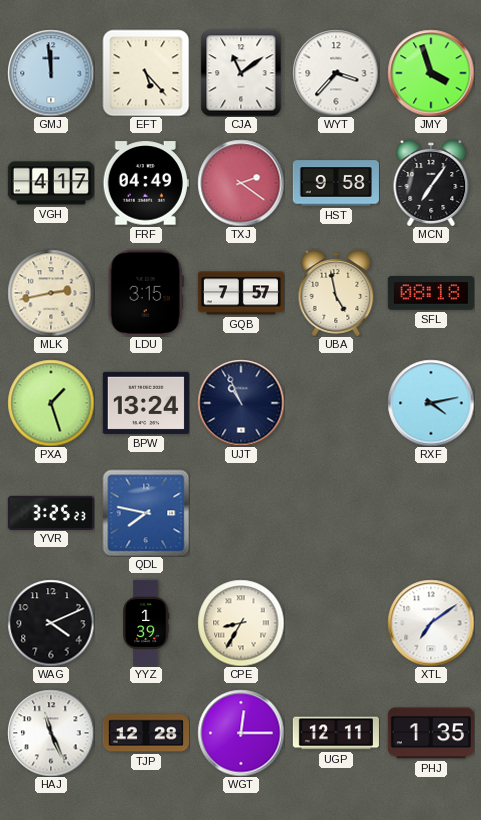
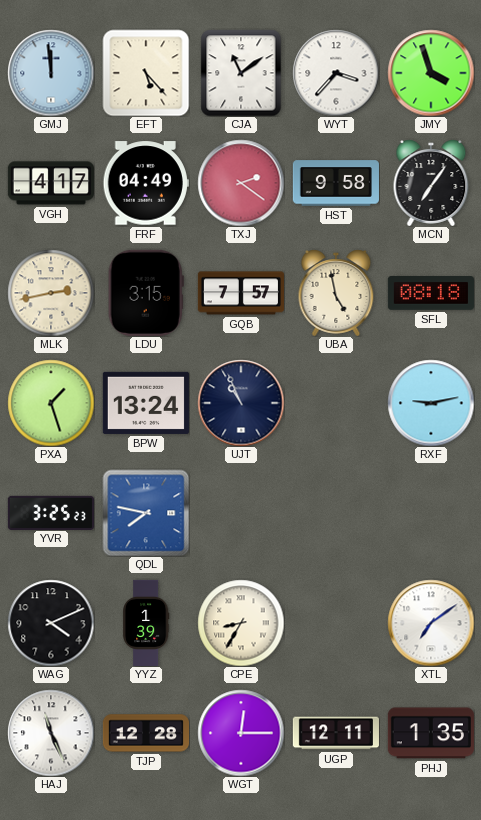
RXF: 4:13 -> 9:13 (431, 403)
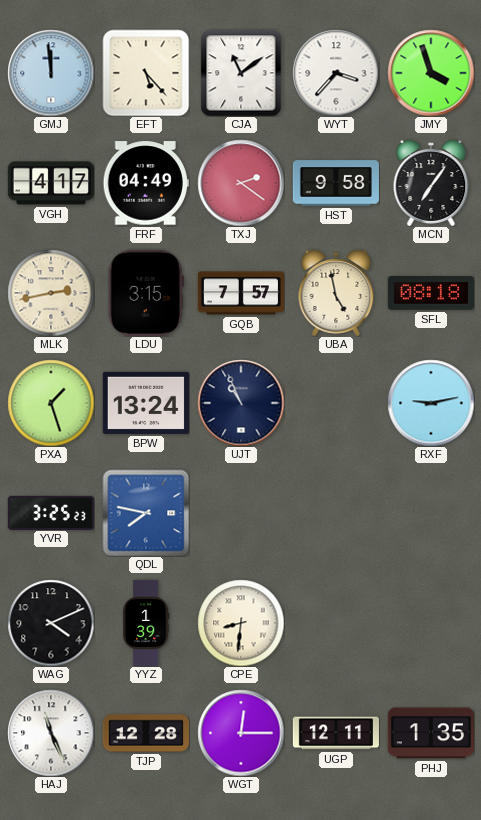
CPE: 8:35 -> 8:31 (241, 623)
XTL: 7:09 -> none (431, 623)
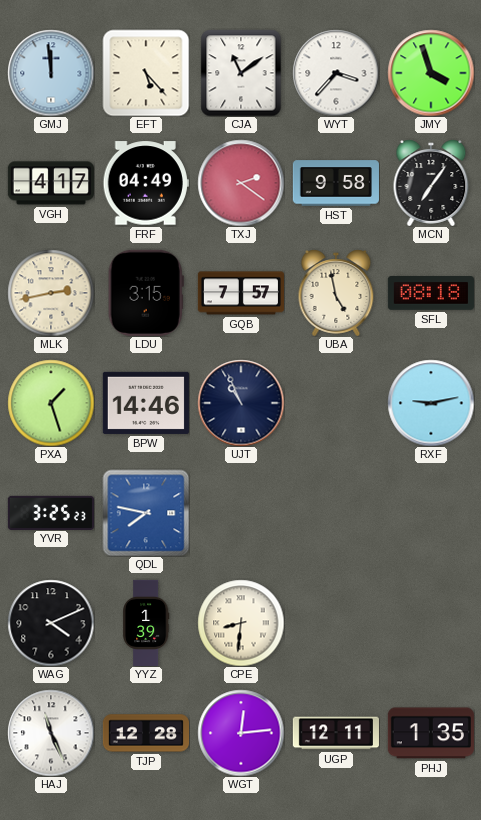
BPW: 13:24 -> 14:46 (146, 403)
WGT: 12:15 -> 12:14 (241, 733)
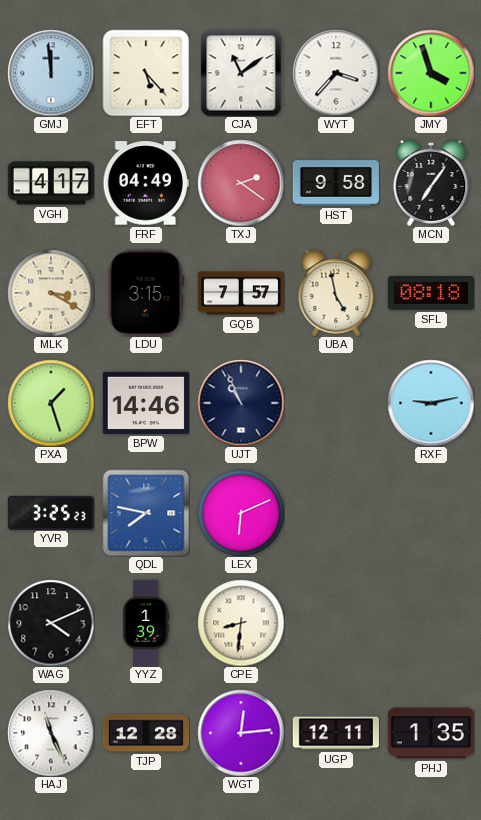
MLK: 2:43 -> 3:20 (51, 293)
LEX: none -> 6:11 (241, 513)
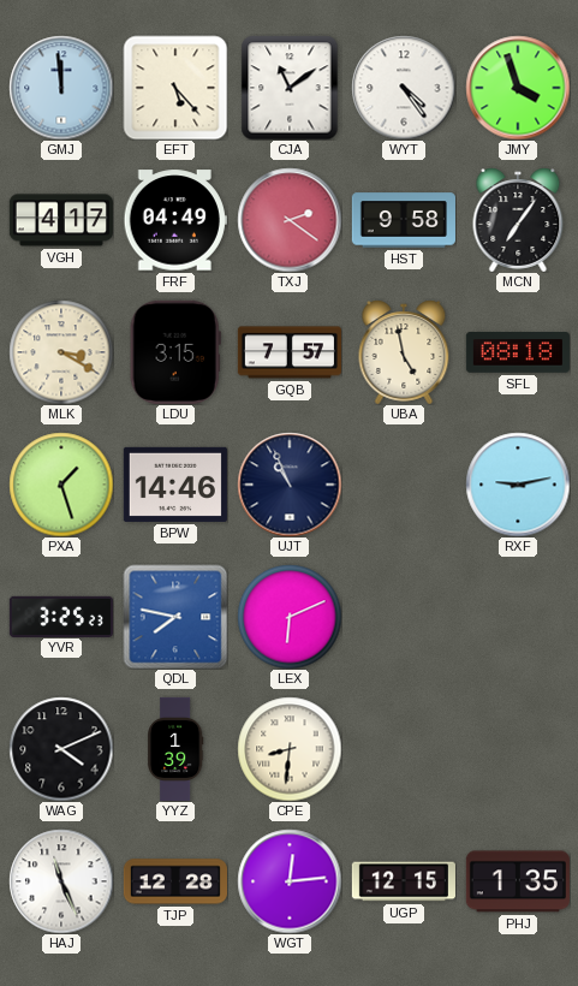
WYT: 3:37 -> 4:24 (404, 88)
UGP: 12:11 -> 12:15 (403, 881)
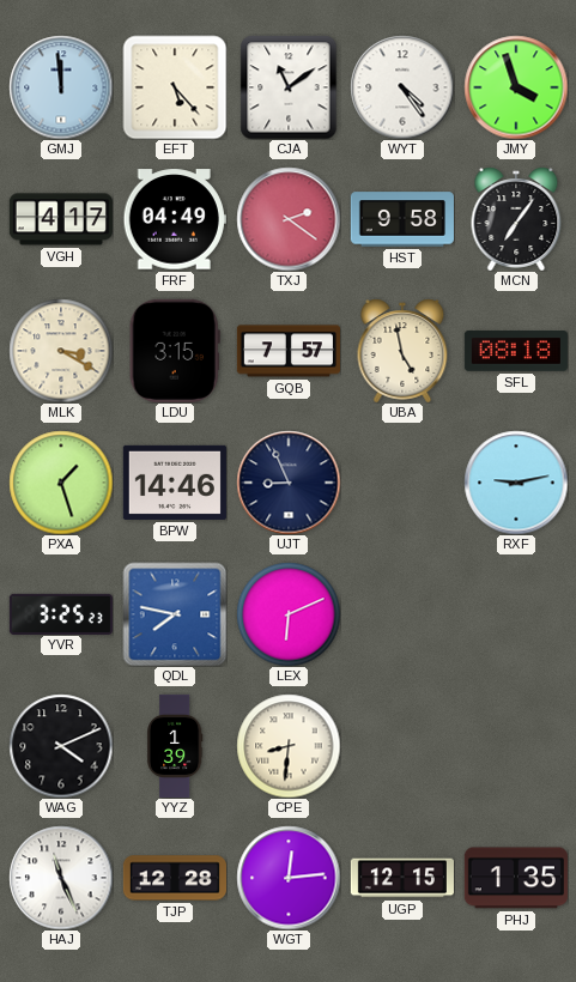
UJT: 10:56 -> 8:56 (289, 483)
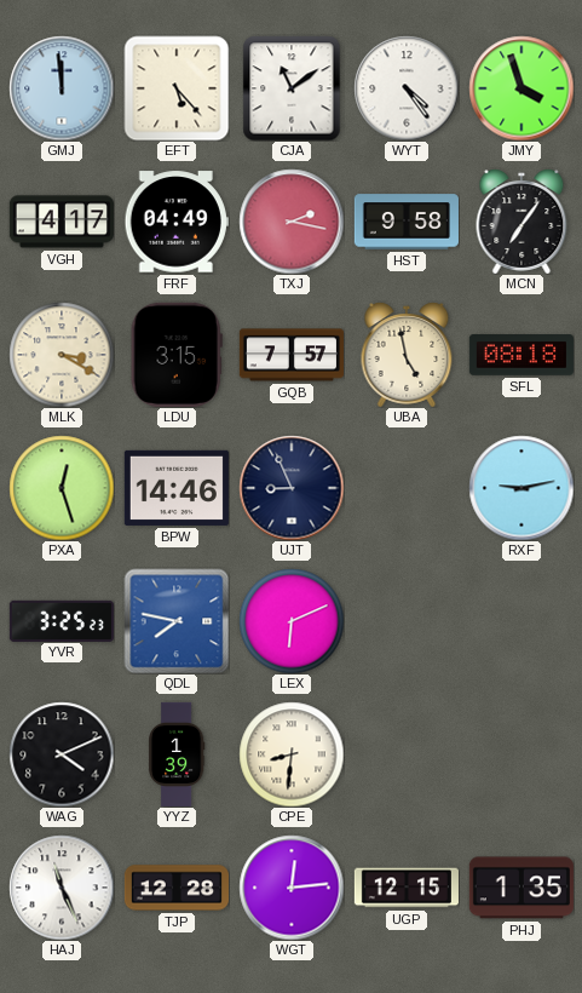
TXJ: 2:21 -> 2:17 (292, 222)
PXA: 1:27 -> 12:27 (62, 488)
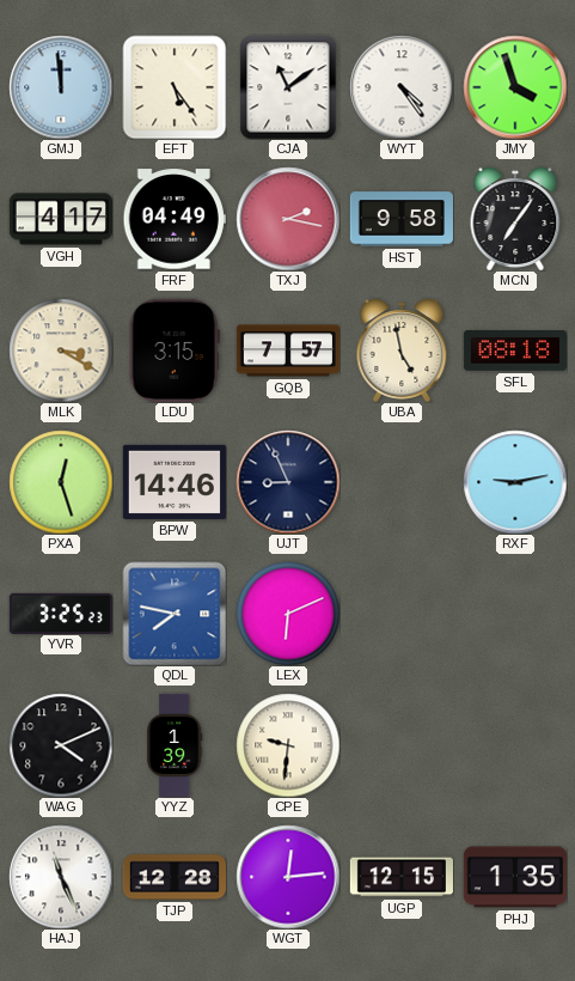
EFT: 5:23 -> 5:24 (175, 87)
CPE: 8:31 -> 9:31 (288, 745)
